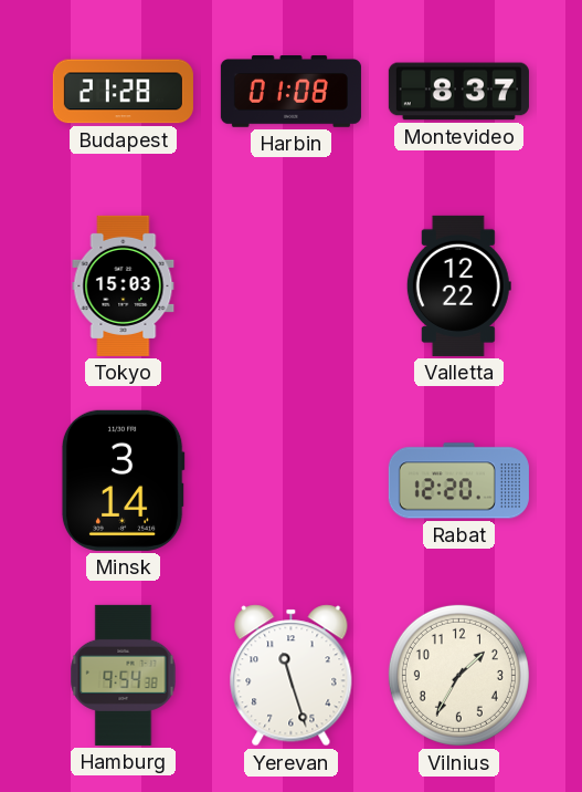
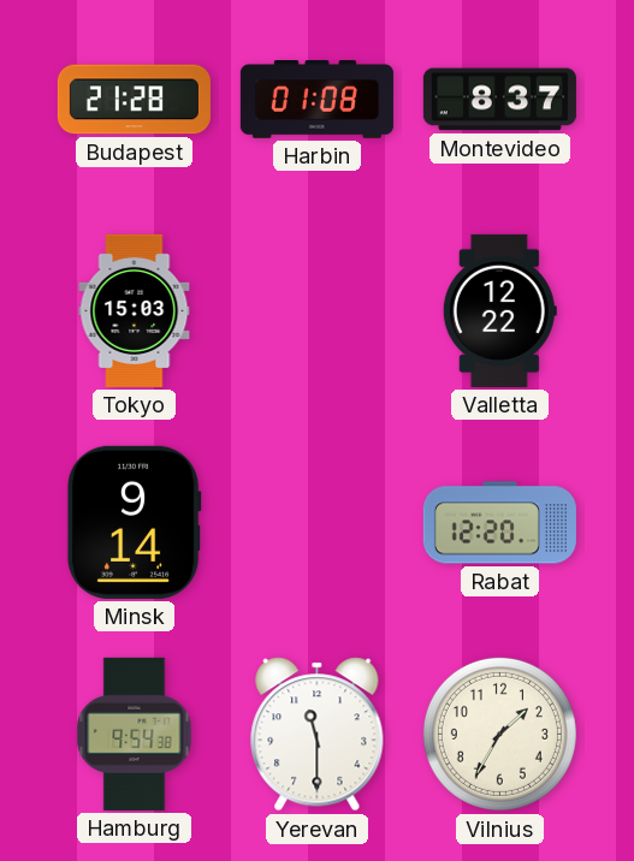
Minsk: 3:14 -> 9:14 (134, 522)
Yerevan: 11:27 -> 11:30 (318, 735)
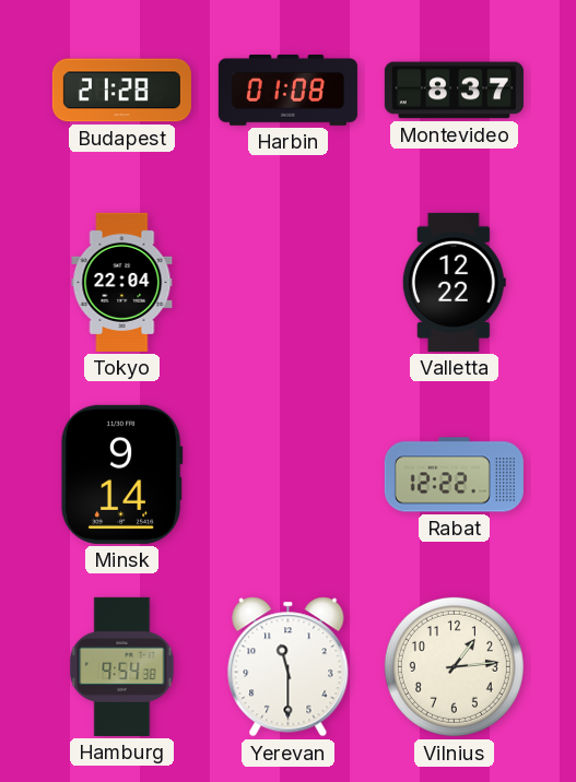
Tokyo: 15:03 -> 22:04 (122, 282)
Rabat: 12:20 -> 12:22 (454, 475)
Vilnius: 1:35 -> 1:14 (454, 666)
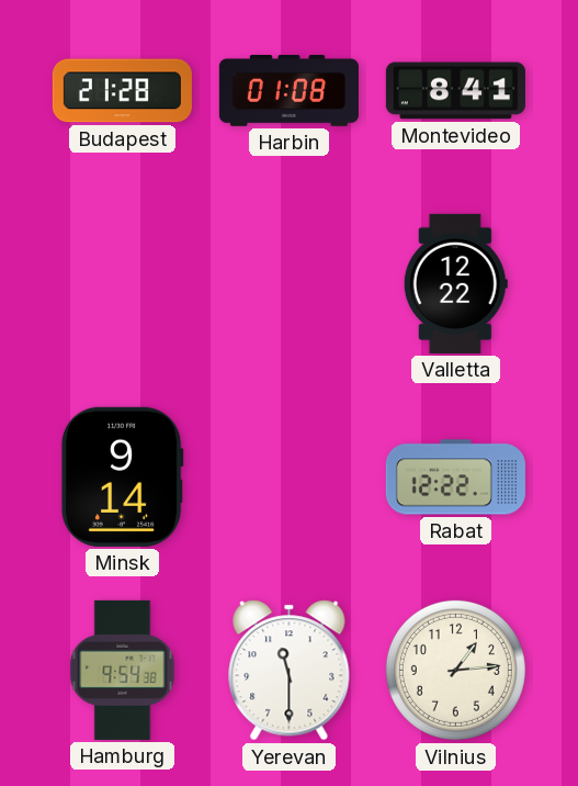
Montevideo: 8:37 -> 8:41 (455, 91)
Tokyo: 22:04 -> none (122, 282)
